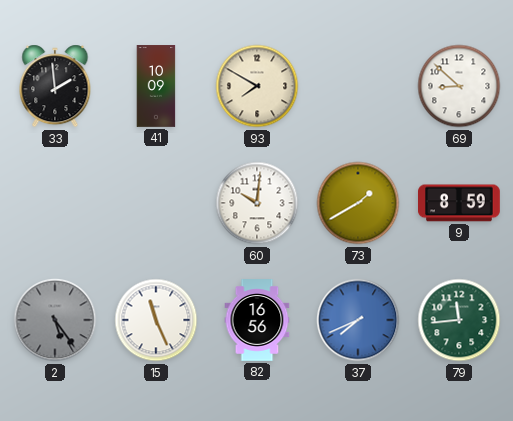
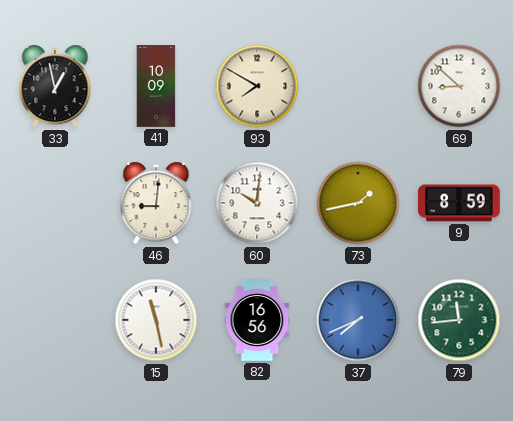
33: 1:59 -> 12:58 (55, 86)
46: none -> 9:01 (156, 203)
73: 1:40 -> 1:43 (358, 203)
2: 5:24 -> none (55, 320)
15: 11:26 -> 11:28 (156, 320)
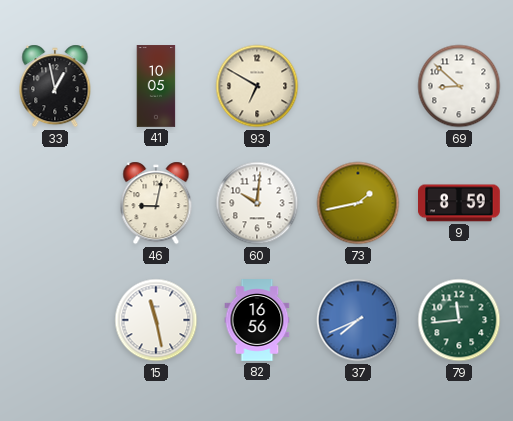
41: 10:09 -> 10:05 (156, 86)
93: 7:50 -> 6:50 (257, 86)
46: 9:01 -> 9:02 (156, 203)
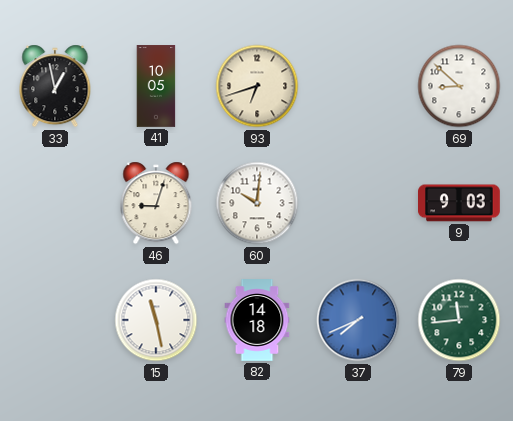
93: 6:50 -> 6:42 (257, 86)
46: 9:02 -> 9:03 (156, 203)
73: 1:43 -> none (358, 203)
9: 8:59 -> 9:03 (460, 203)
82: 16:56 -> 14:18 (257, 320)
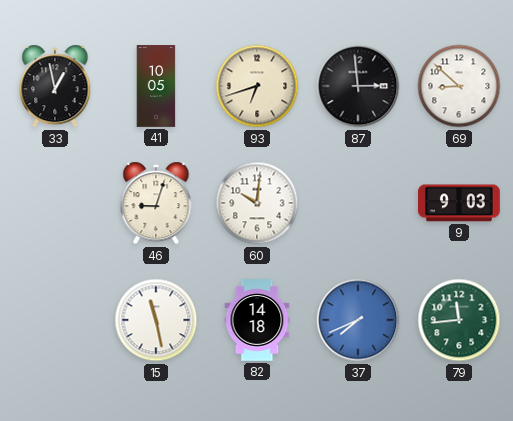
87: none -> 2:59 (358, 86)
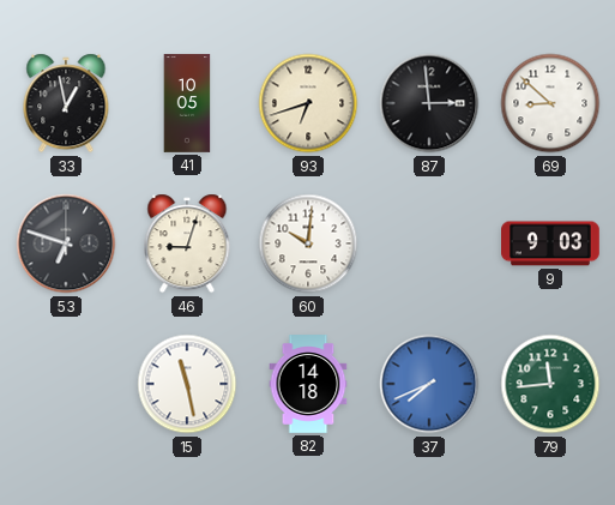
53: none -> 6:48 (66, 244)
